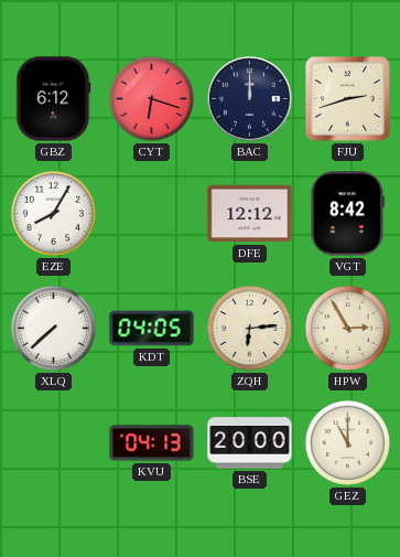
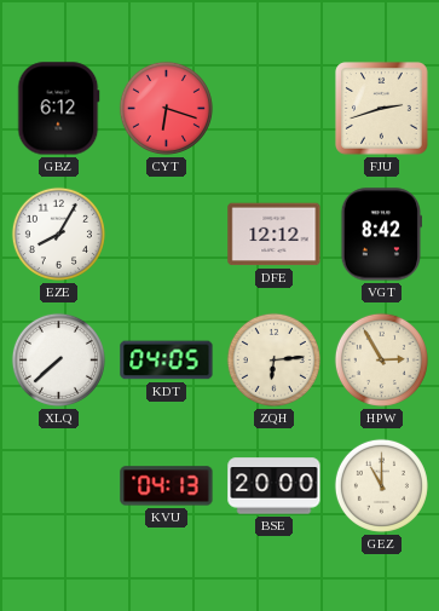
BAC: 12:00 -> none (250, 99)
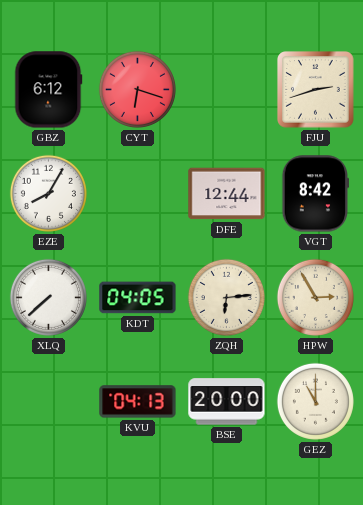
DFE: 12:12 -> 12:44 (227, 194)
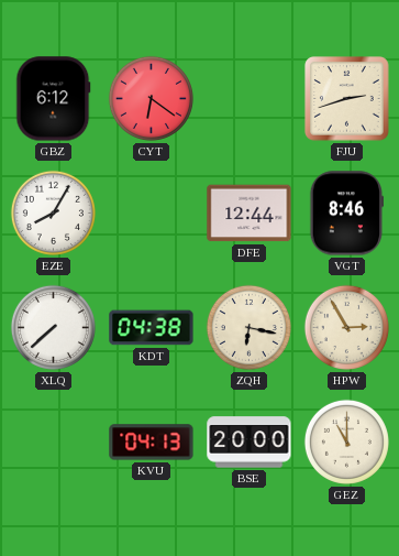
CYT: 6:18 -> 6:21 (151, 98)
VGT: 8:42 -> 8:46 (346, 214)
KDT: 04:05 -> 04:38 (152, 328)
ZQH: 6:14 -> 6:17 (248, 327)
